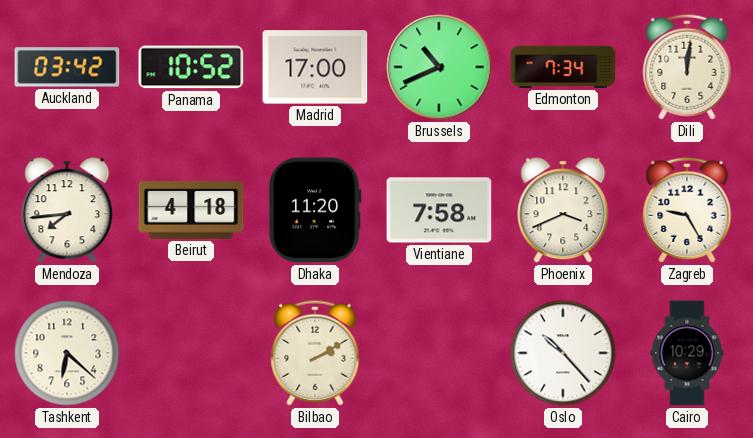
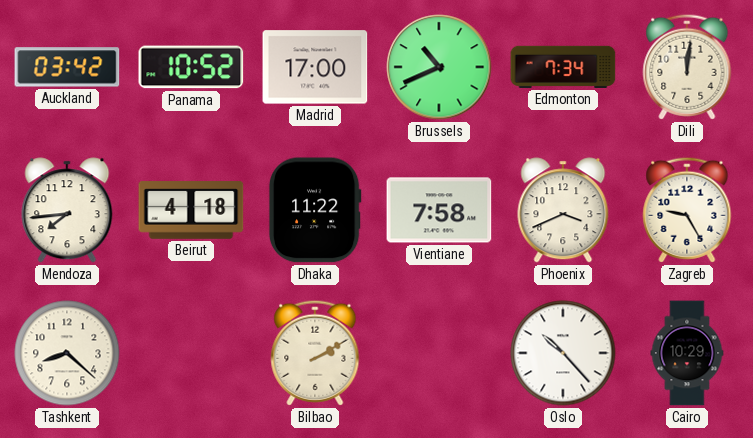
Dhaka: 11:20 -> 11:22 (315, 210)
Tashkent: 6:22 -> 8:22 (67, 353)
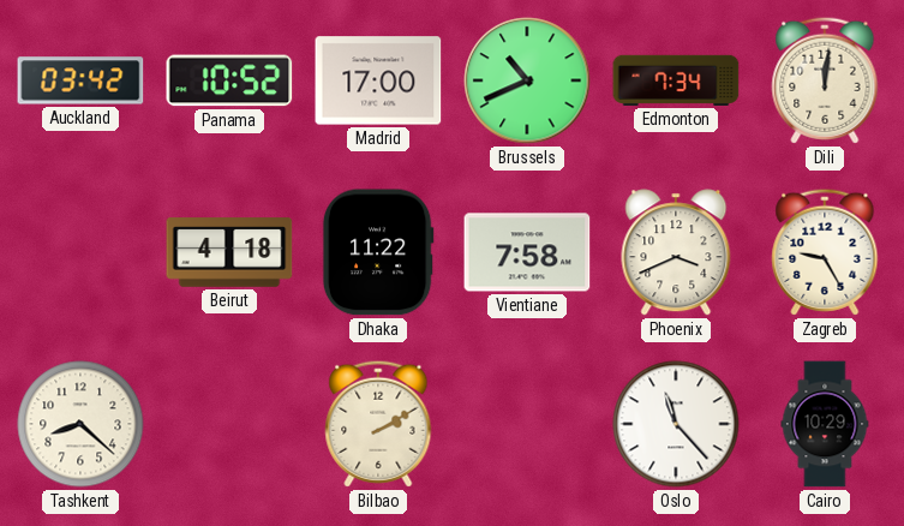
Mendoza: 7:44 -> none (67, 210)
Oslo: 10:23 -> 11:23 (676, 424)
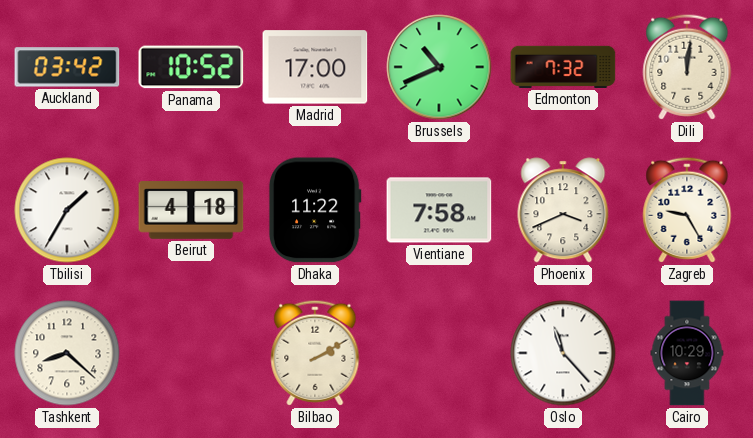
Edmonton: 7:34 -> 7:32 (563, 67)
Tbilisi: none -> 1:35 (67, 210)
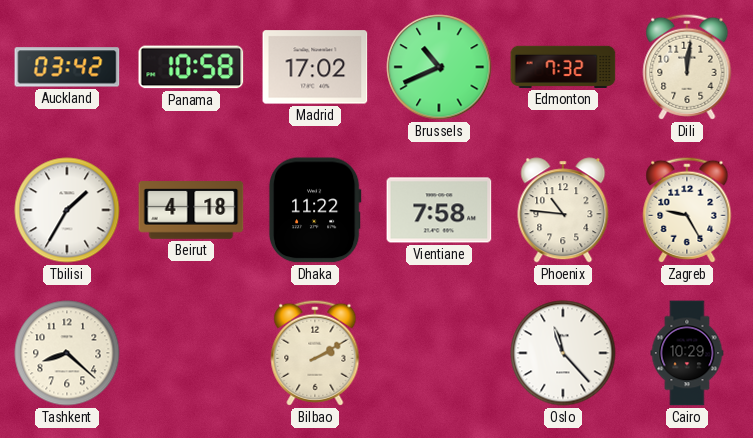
Panama: 10:52 -> 10:58 (191, 67)
Madrid: 17:00 -> 17:02 (315, 67)
Phoenix: 3:41 -> 10:46 (563, 210)
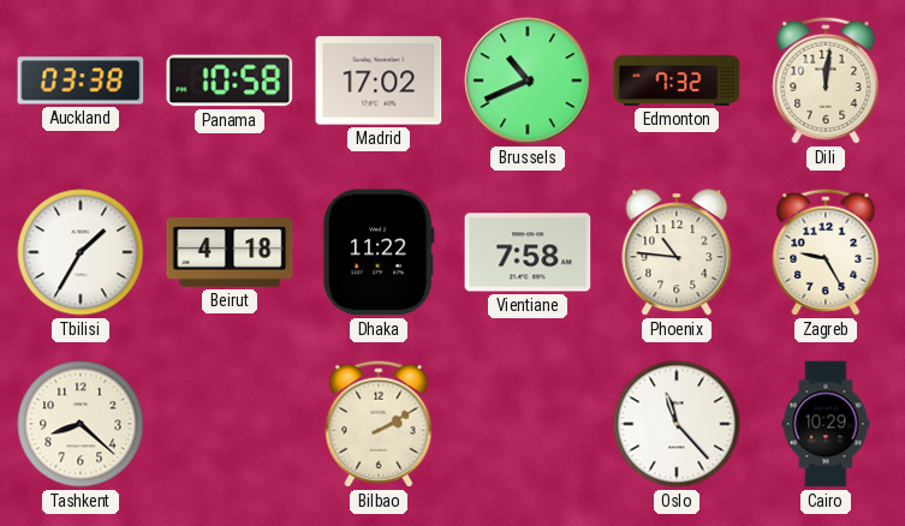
Auckland: 03:42 -> 03:38 (81, 80)
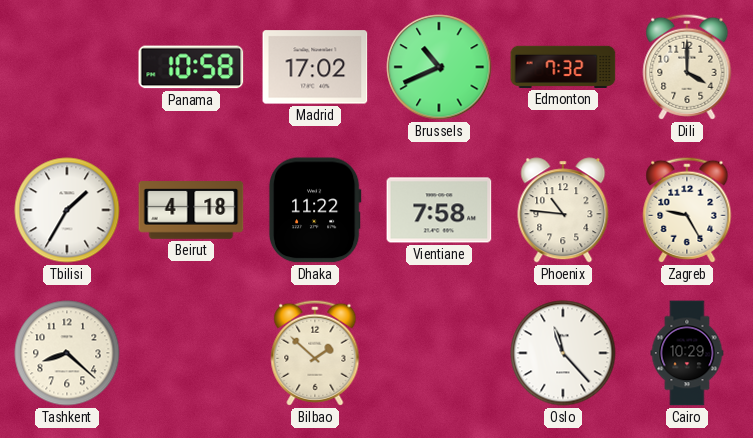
Auckland: 03:38 -> none (81, 80)
Dili: 12:01 -> 4:00 (687, 67)
Bilbao: 2:10 -> 1:52 (315, 353)
